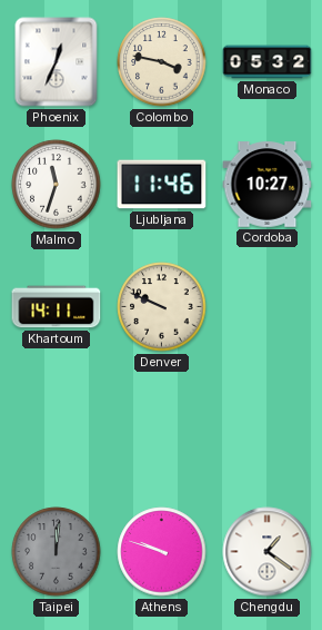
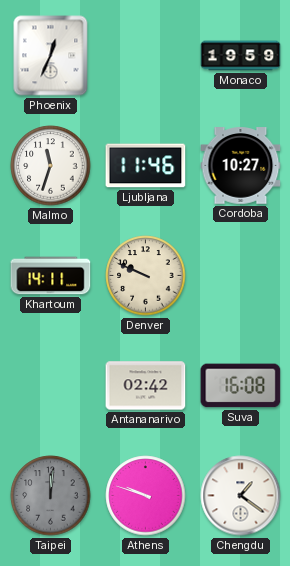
Colombo: 3:47 -> none (162, 62)
Monaco: 05:32 -> 19:59 (241, 56)
Antananarivo: none -> 02:42 (146, 386)
Suva: none -> 16:08 (241, 386)
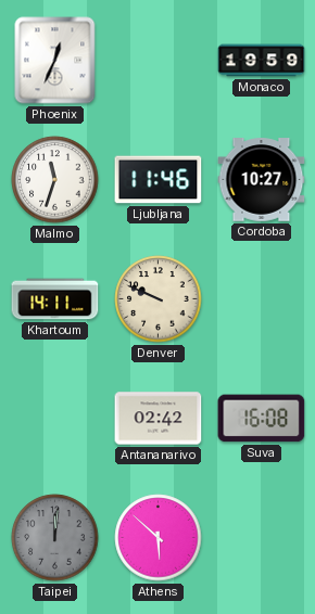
Athens: 9:48 -> 5:52 (159, 538)
Chengdu: 1:21 -> none (241, 496)
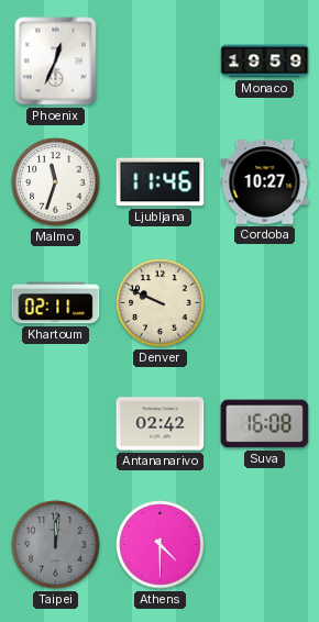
Khartoum: 14:11 -> 02:11 (56, 303)
Athens: 5:52 -> 4:30 (161, 545)
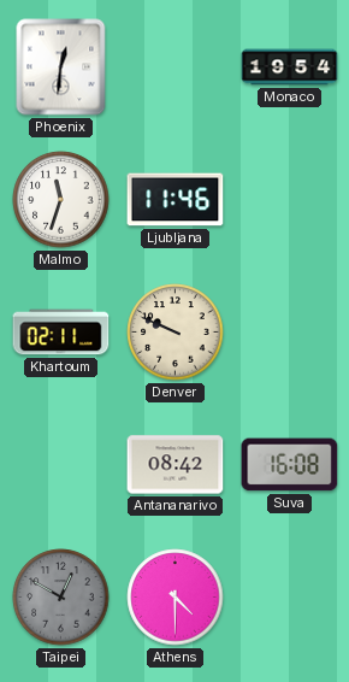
Phoenix: 12:34 -> 12:31 (61, 67)
Monaco: 19:59 -> 19:54 (290, 67)
Cordoba: 10:27 -> none (265, 182)
Antananarivo: 02:42 -> 08:42 (176, 465)
Taipei: 12:01 -> 12:50 (61, 598)
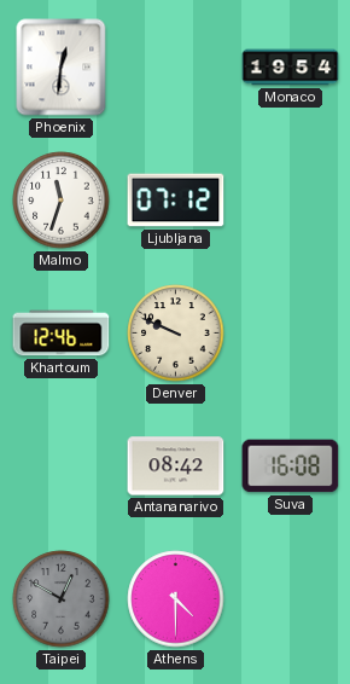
Ljubljana: 11:46 -> 07:12 (176, 201)
Khartoum: 02:11 -> 12:46 (62, 334)
